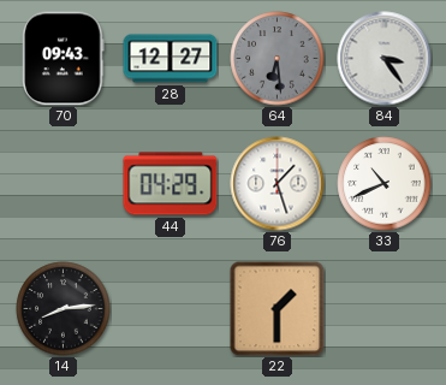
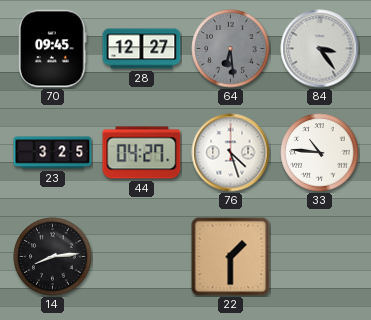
70: 09:43 -> 09:45 (53, 49)
23: none -> 3:25 (53, 153)
44: 04:29 -> 04:27 (142, 153)
76: 1:27 -> 4:27 (231, 153)
33: 10:41 -> 10:46 (320, 153)
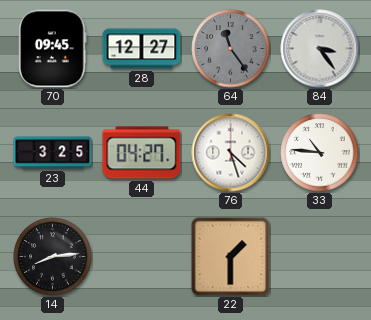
64: 6:29 -> 11:24 (231, 49)
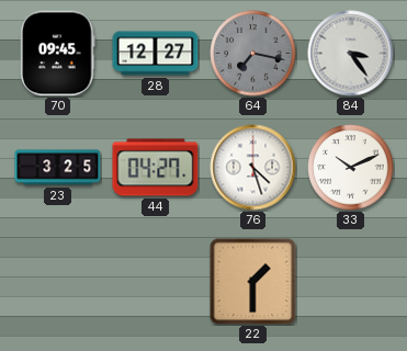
64: 11:24 -> 7:17 (253, 54)
33: 10:46 -> 10:11 (351, 168)
14: 8:14 -> none (53, 257)
